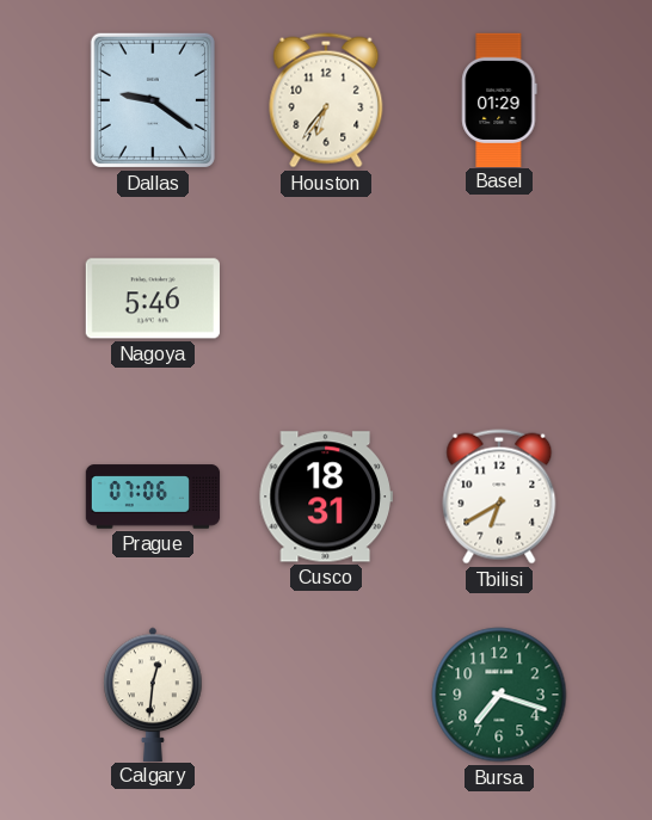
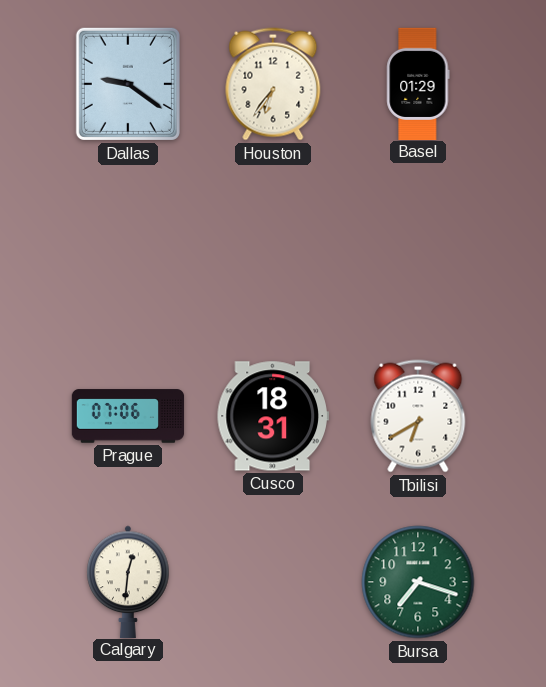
Nagoya: 5:46 -> none (153, 298)
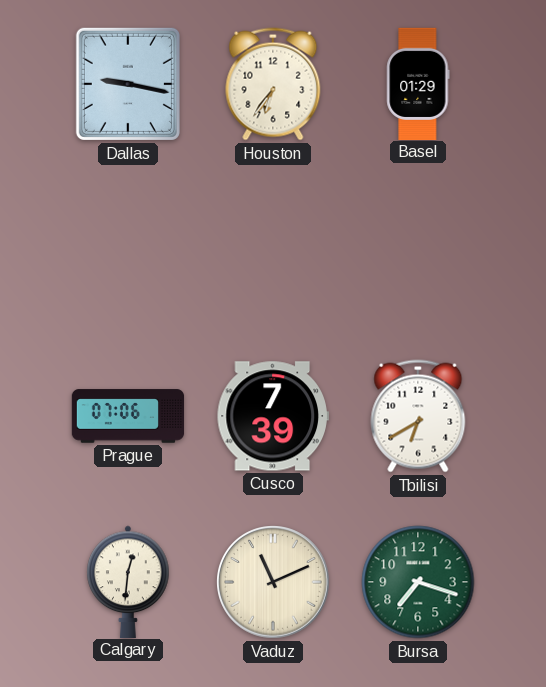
Dallas: 9:21 -> 9:17 (128, 84)
Cusco: 18:31 -> 7:39 (273, 416)
Vaduz: none -> 11:11 (274, 583)
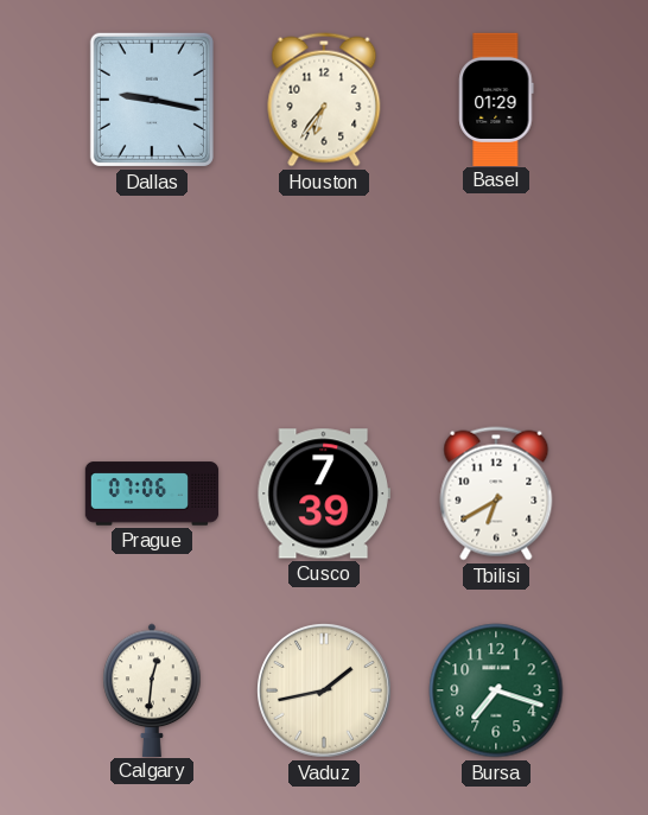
Vaduz: 11:11 -> 1:43 (325, 692)
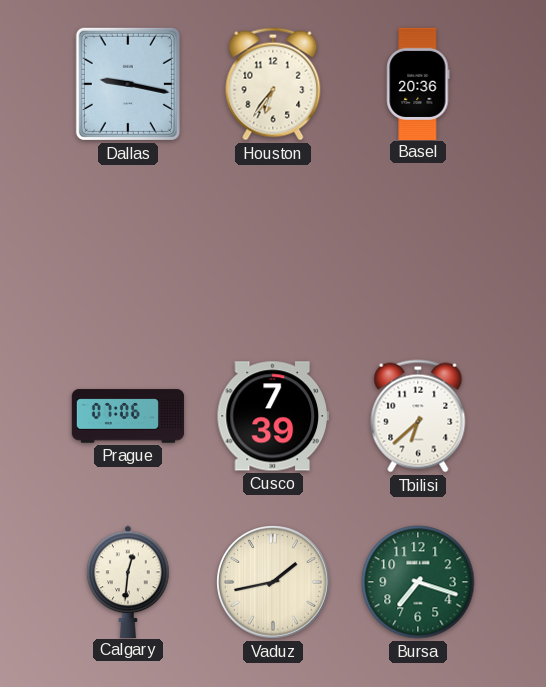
Basel: 01:29 -> 20:36 (418, 83)
Tbilisi: 6:40 -> 6:38 (418, 416)
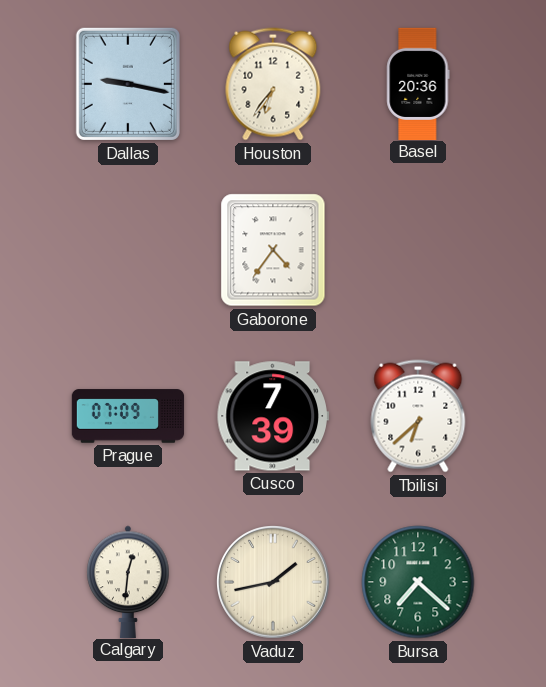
Gaborone: none -> 4:36 (273, 250)
Prague: 07:06 -> 07:09 (128, 416)
Bursa: 7:18 -> 7:22 (418, 582)
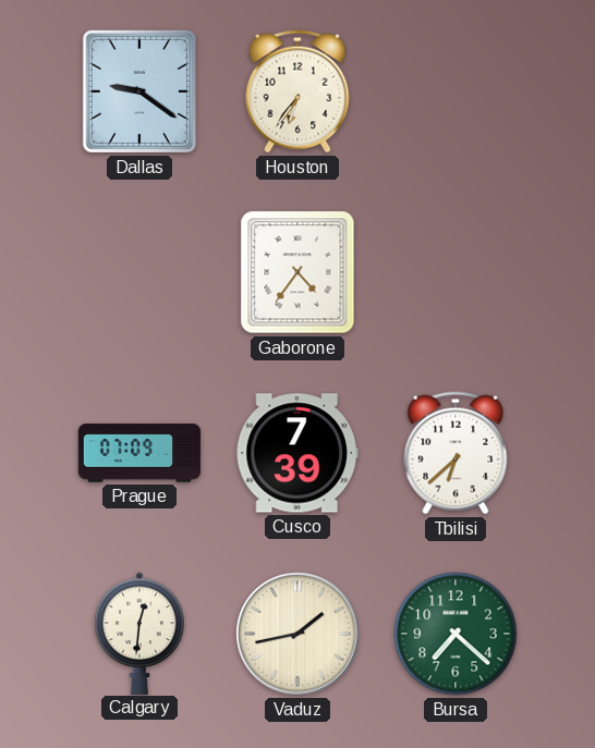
Dallas: 9:17 -> 9:21 (139, 91)
Basel: 20:36 -> none (418, 83)
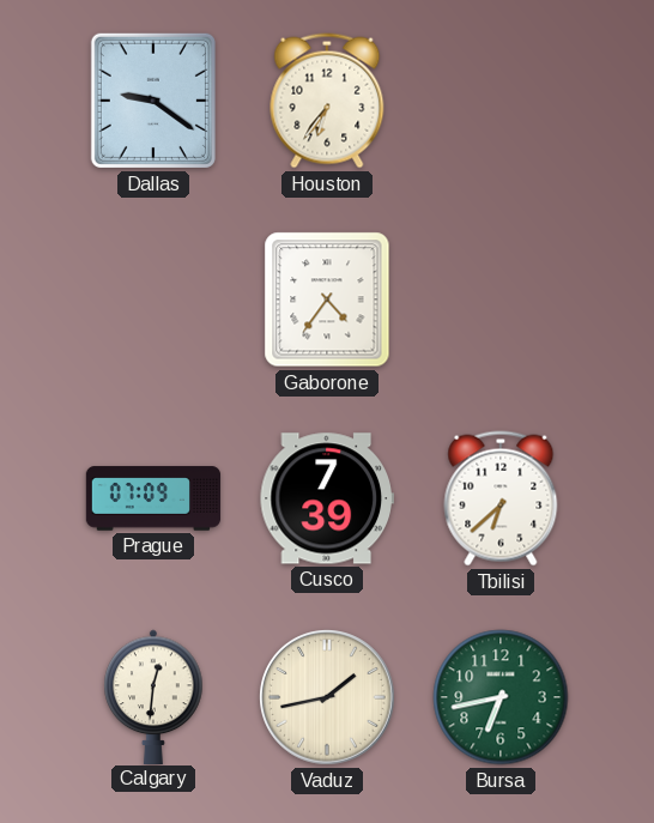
Bursa: 7:22 -> 6:43 (501, 697)
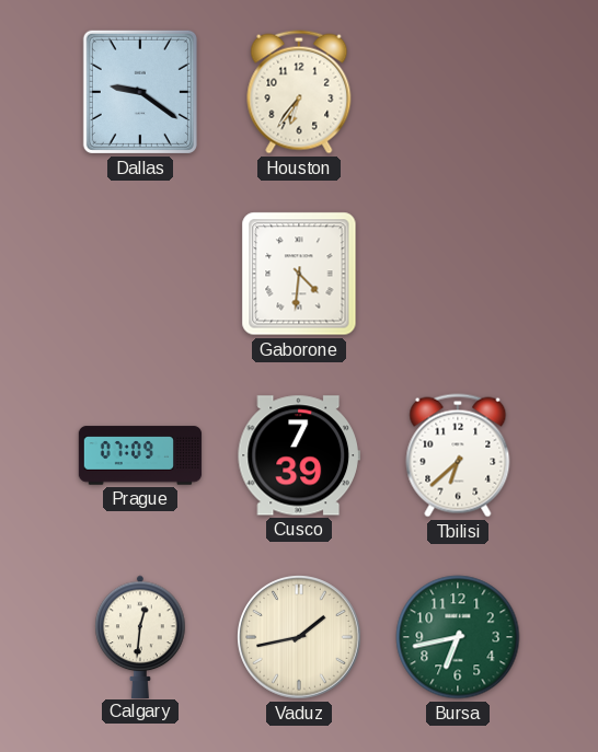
Gaborone: 4:36 -> 4:31 (299, 274)
